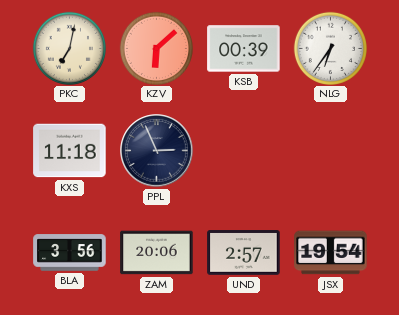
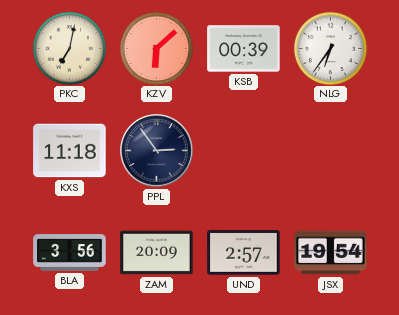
PPL: 2:56 -> 2:54 (157, 151)
ZAM: 20:06 -> 20:09 (157, 253)
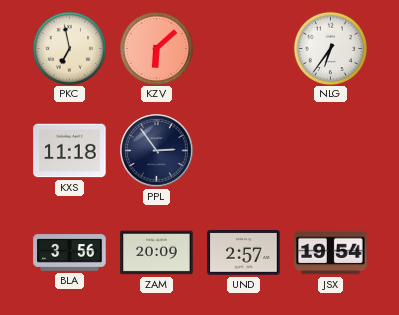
PKC: 7:02 -> 6:58 (69, 48)
KSB: 00:39 -> none (244, 49)
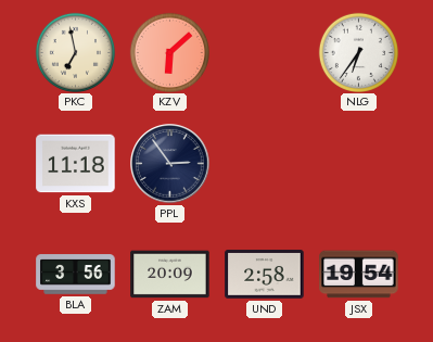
UND: 2:57 -> 2:58 (265, 275)
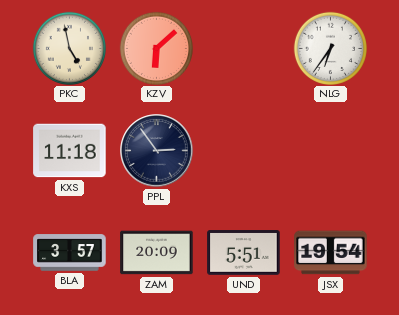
PKC: 6:58 -> 4:58 (69, 48)
BLA: 3:56 -> 3:57 (70, 253)
UND: 2:58 -> 5:51 (244, 253)
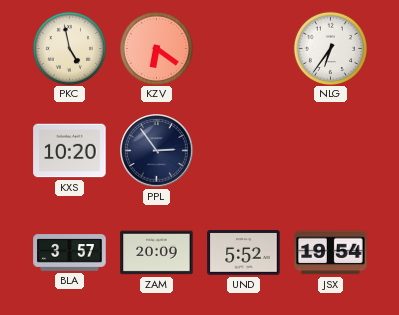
KZV: 6:08 -> 6:21 (156, 48)
KXS: 11:18 -> 10:20 (70, 151)
UND: 5:51 -> 5:52 (244, 253)
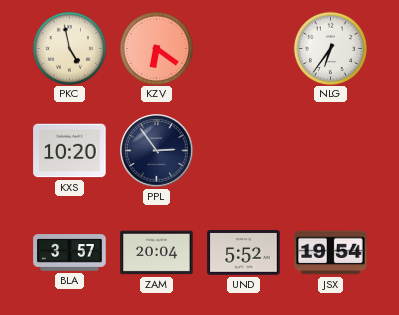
ZAM: 20:09 -> 20:04 (157, 253)
